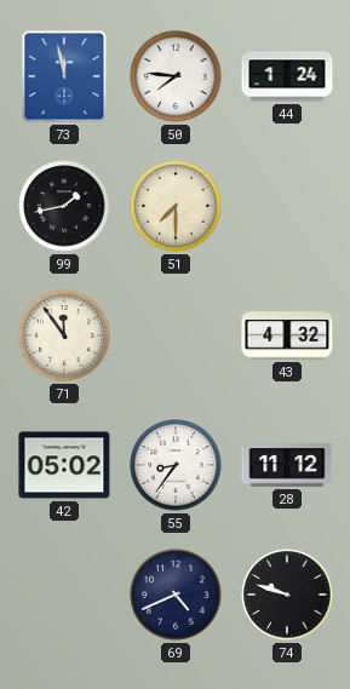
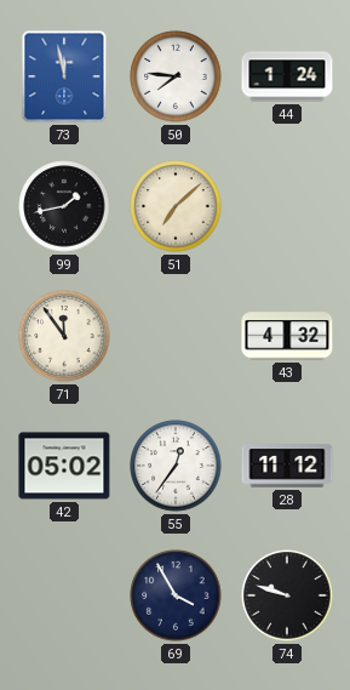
51: 7:30 -> 7:08 (176, 206)
55: 8:36 -> 12:36 (176, 466)
69: 4:41 -> 3:55 (176, 595)
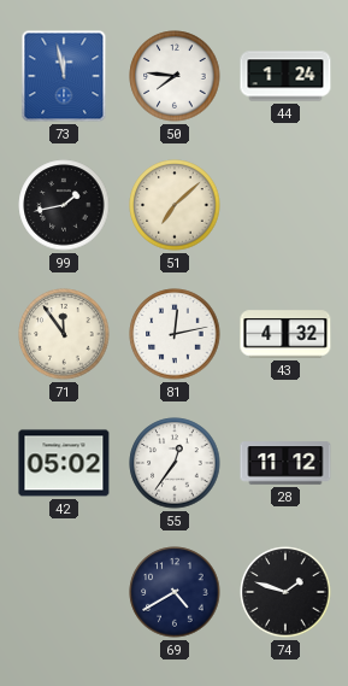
81: none -> 12:13 (175, 334)
69: 3:55 -> 4:40 (175, 592)
74: 9:48 -> 1:48 (285, 592)
